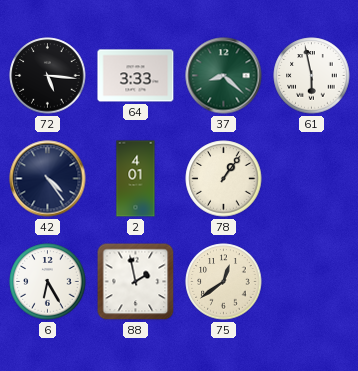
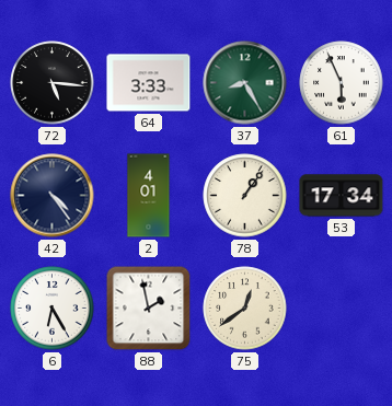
37: 8:22 -> 8:25 (245, 83)
61: 5:58 -> 5:56 (342, 83)
53: none -> 17:34 (342, 196)
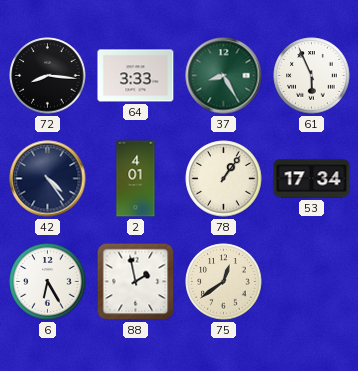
72: 5:16 -> 8:16 (48, 76)
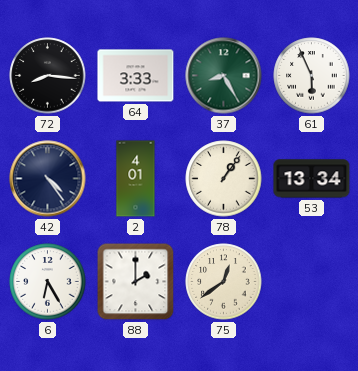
53: 17:34 -> 13:34 (312, 179)
88: 1:58 -> 2:00 (136, 282)
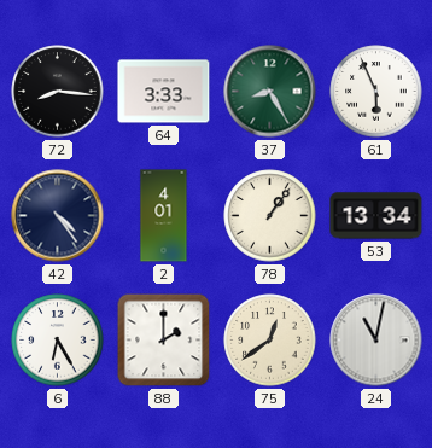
24: none -> 11:02 (376, 341)
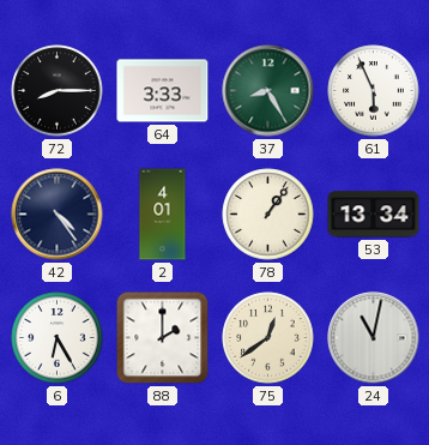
72: 8:16 -> 8:15 (58, 91)
